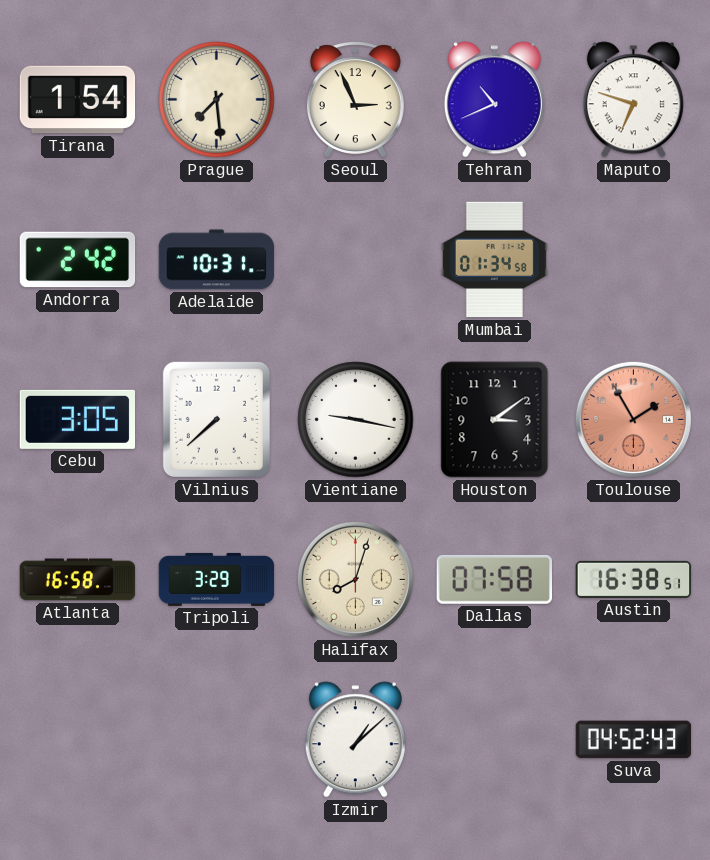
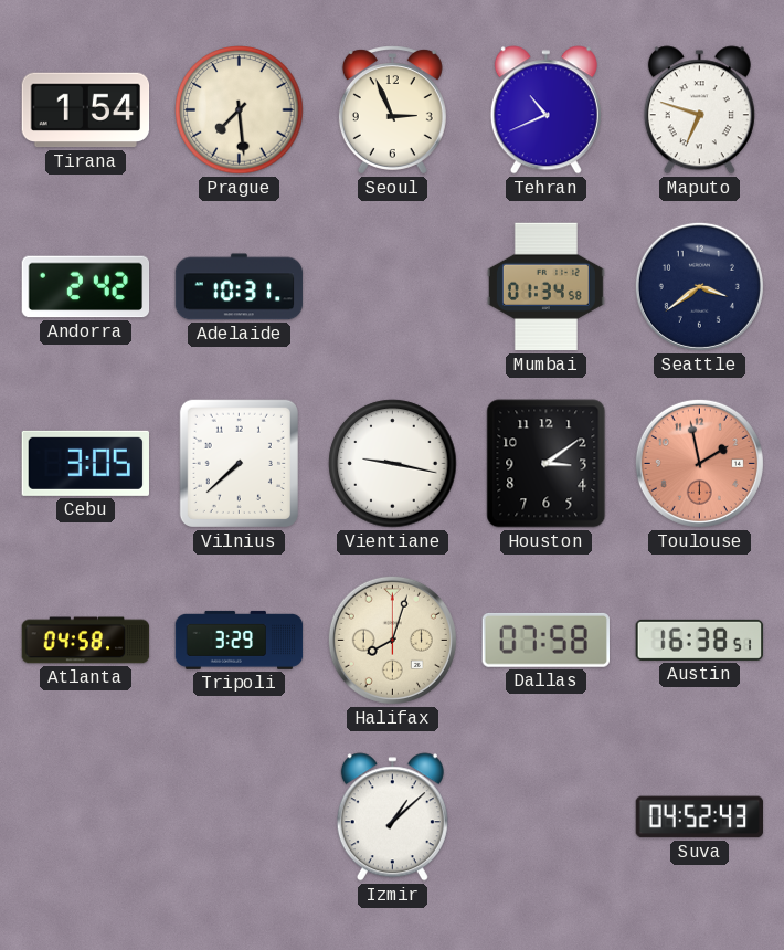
Seattle: none -> 3:39 (699, 286)
Toulouse: 1:55 -> 1:58 (699, 463)
Atlanta: 16:58 -> 04:58 (86, 641)
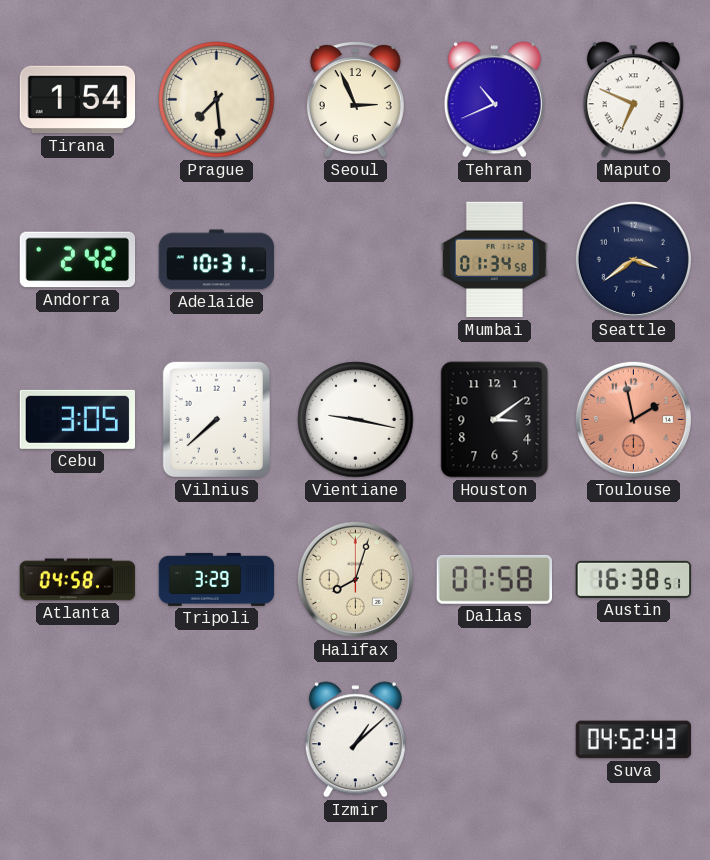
Maputo: 6:48 -> 6:49 (633, 100)
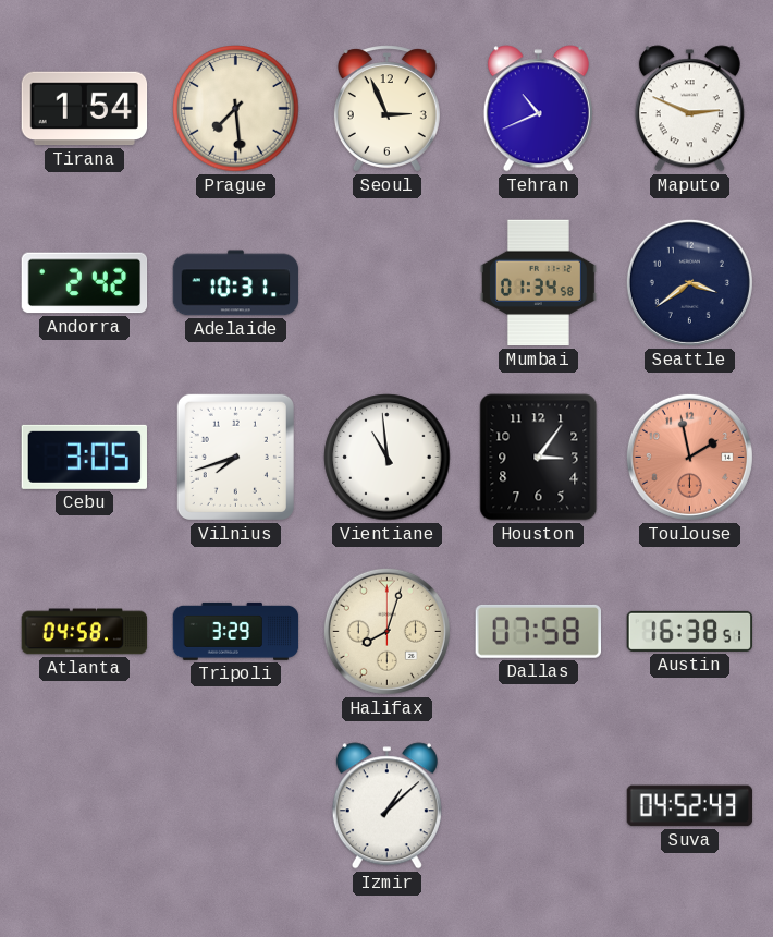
Maputo: 6:49 -> 2:49 (689, 109)
Vilnius: 7:38 -> 7:42 (235, 457)
Vientiane: 9:17 -> 10:59 (388, 458)
Houston: 3:09 -> 3:06 (539, 458)
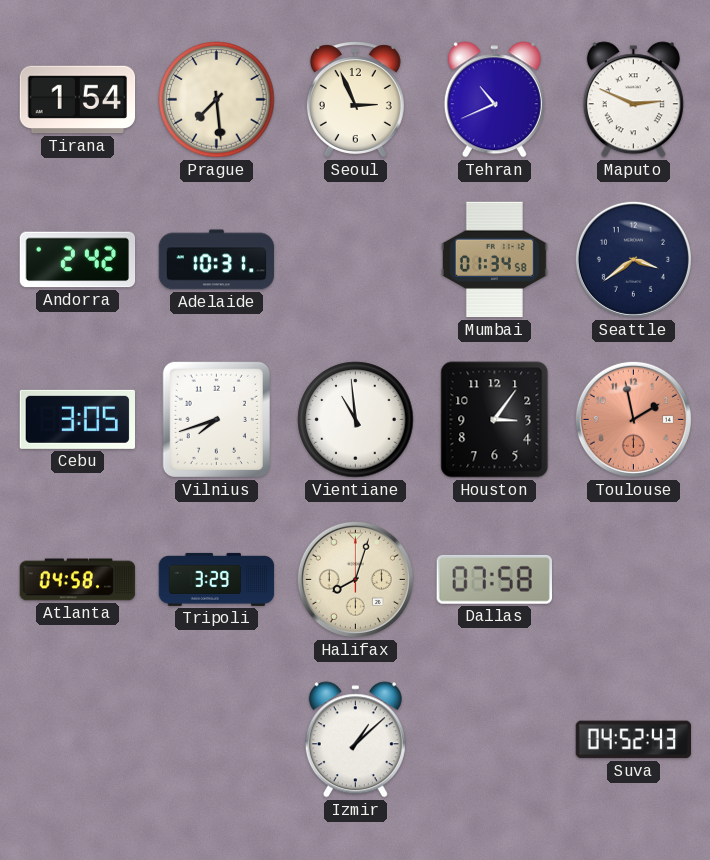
Austin: 16:38 -> none (690, 631)
